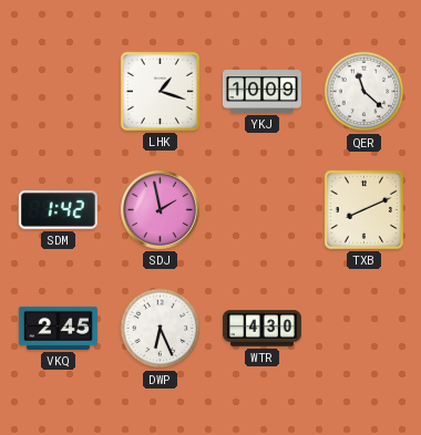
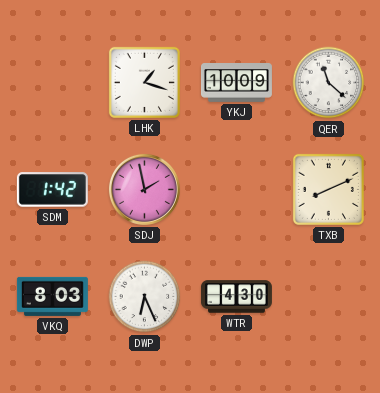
VKQ: 2:45 -> 8:03 (52, 296)
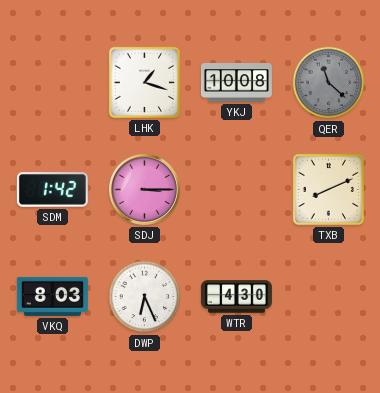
YKJ: 10:09 -> 10:08 (236, 83)
QER dial: white -> grey (329, 83)
SDJ: 1:58 -> 3:15 (144, 189)
